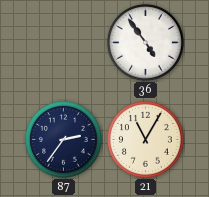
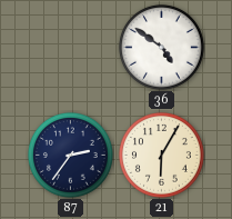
36: 4:54 -> 4:51 (161, 47)
21: 11:05 -> 6:05 (161, 155)
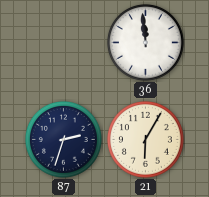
36: 4:51 -> 11:59 (145, 42)
87: 2:36 -> 2:33 (63, 139)
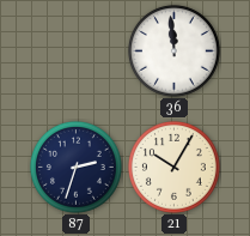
21: 6:05 -> 10:05 (173, 167)
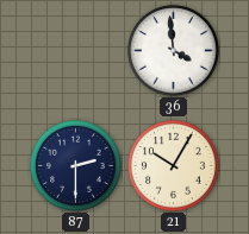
36: 11:59 -> 3:59 (173, 50)
87: 2:33 -> 2:30 (75, 165)
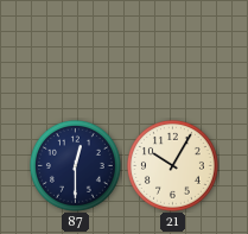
36: 3:59 -> none (173, 50)
87: 2:30 -> 12:30 (75, 165)
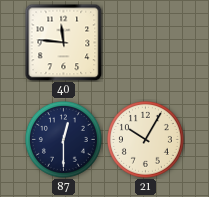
40: none -> 11:46 (63, 42)
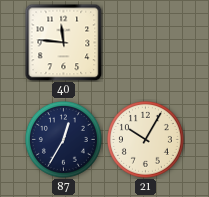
87: 12:30 -> 12:35 (63, 139)
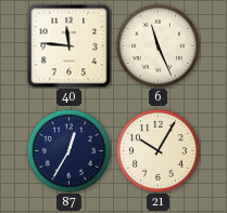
6: none -> 11:26 (157, 45)
